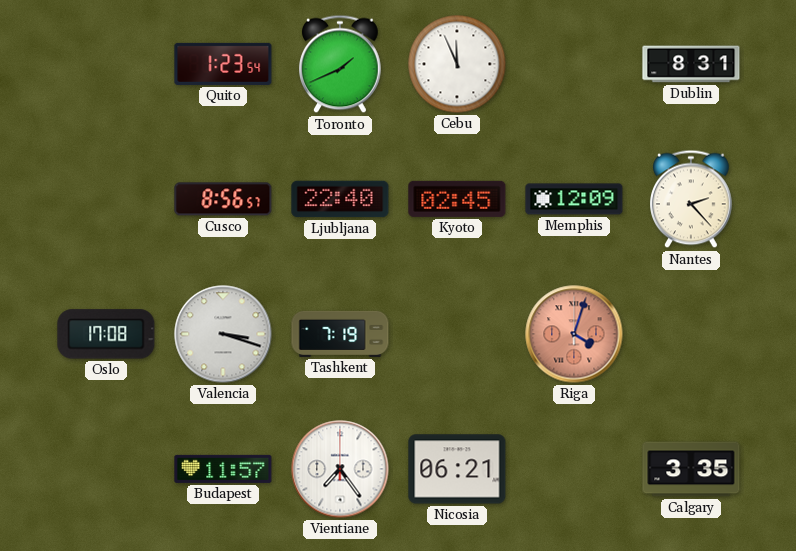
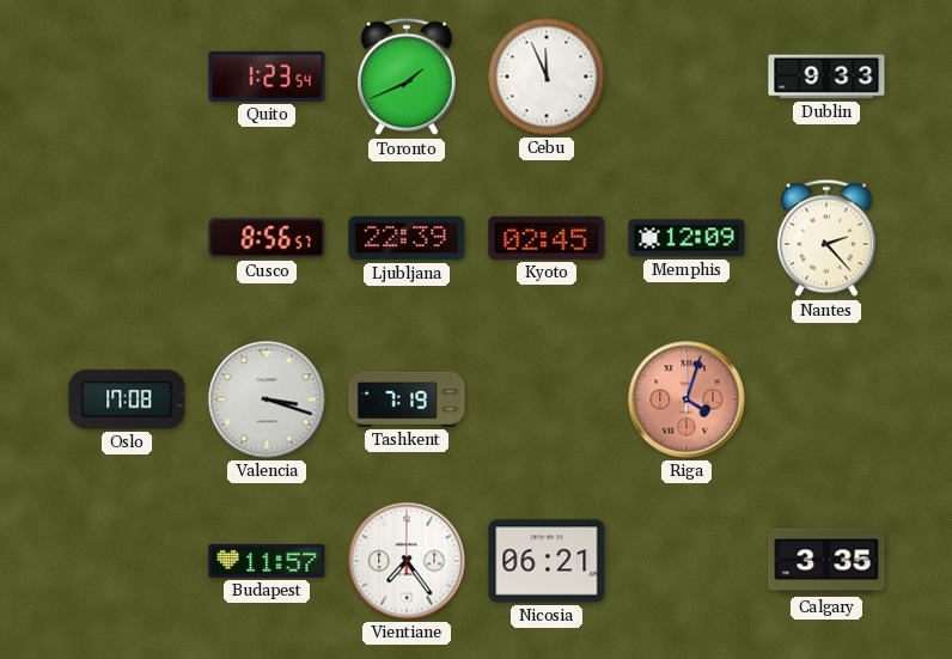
Dublin: 8:31 -> 9:33 (826, 77)
Ljubljana: 22:40 -> 22:39 (407, 238)
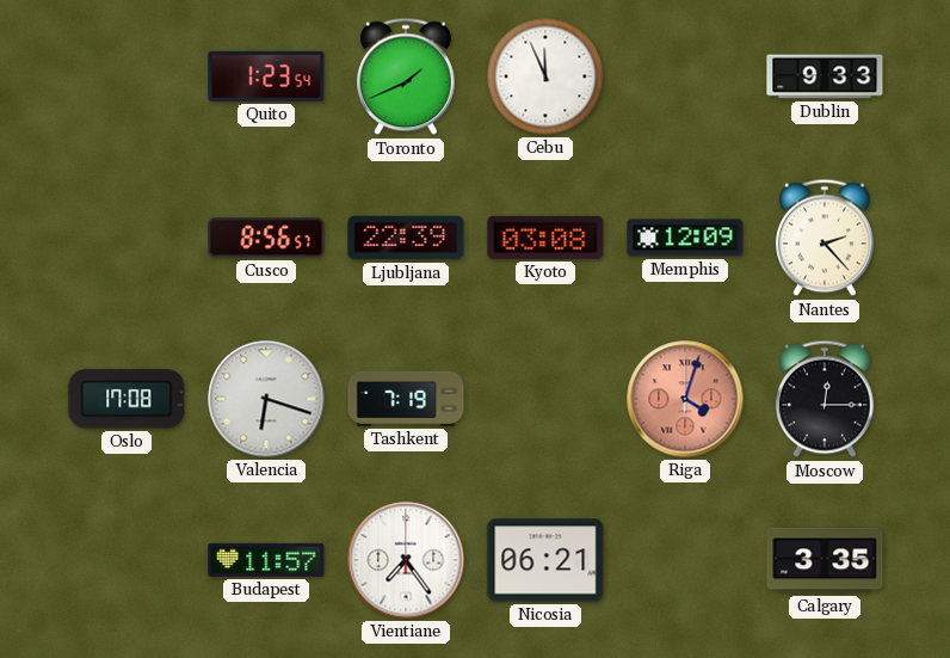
Kyoto: 02:45 -> 03:08 (545, 238)
Valencia: 3:18 -> 6:18 (266, 399)
Moscow: none -> 12:15 (826, 399)
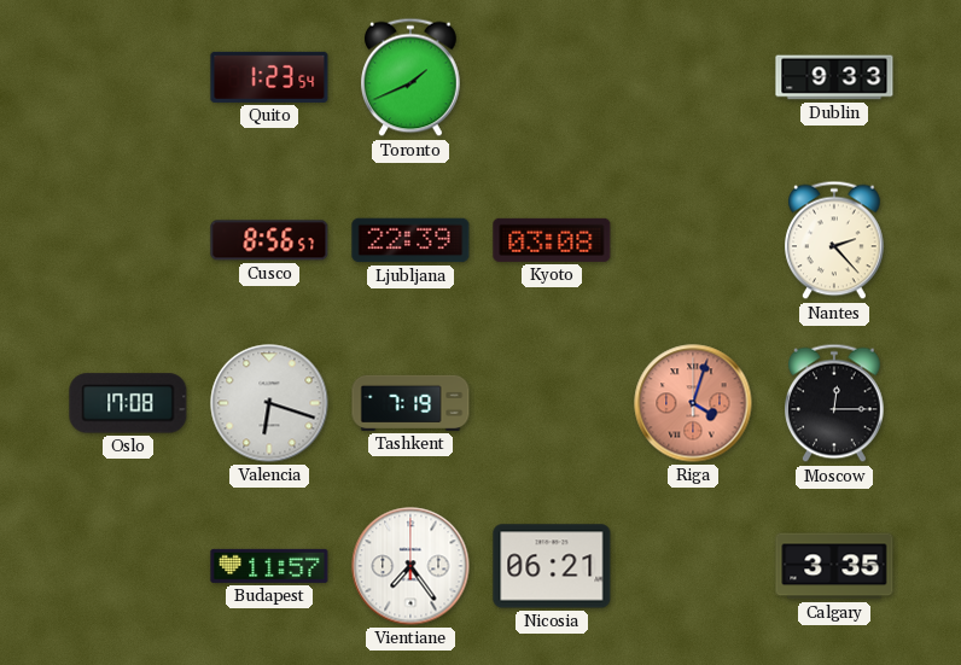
Cebu: 11:56 -> none (545, 76)
Memphis: 12:09 -> none (685, 238)
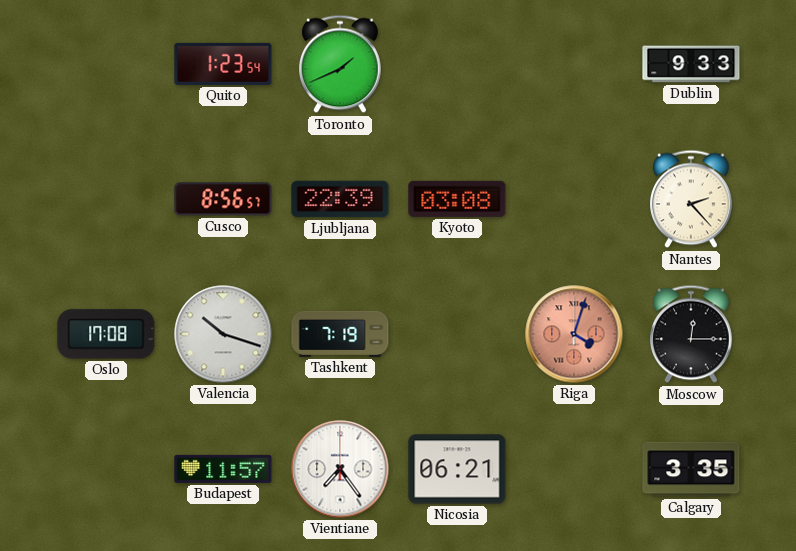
Valencia: 6:18 -> 10:18 (223, 334)
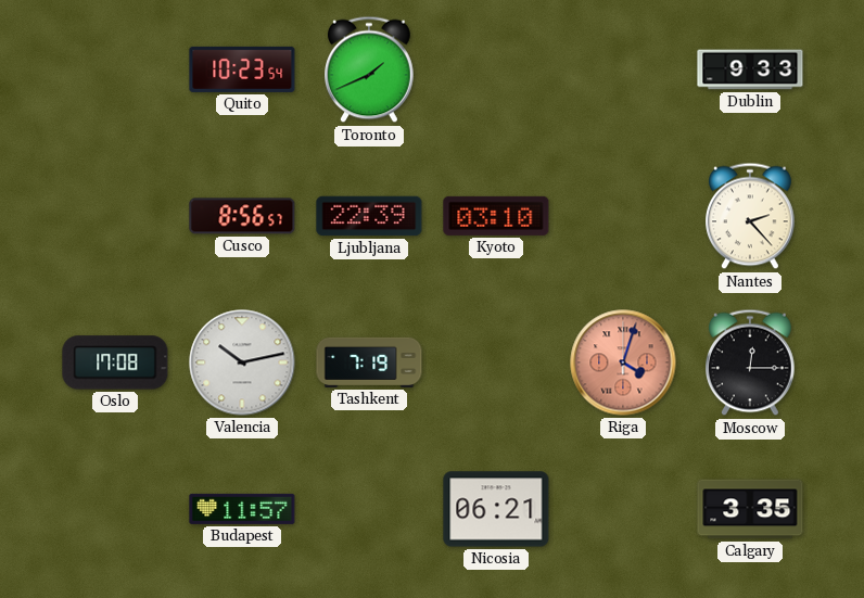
Quito: 1:23 -> 10:23 (242, 69)
Kyoto: 03:08 -> 03:10 (496, 216)
Valencia: 10:18 -> 10:13 (242, 362)
Vientiane: 7:24 -> none (340, 469)
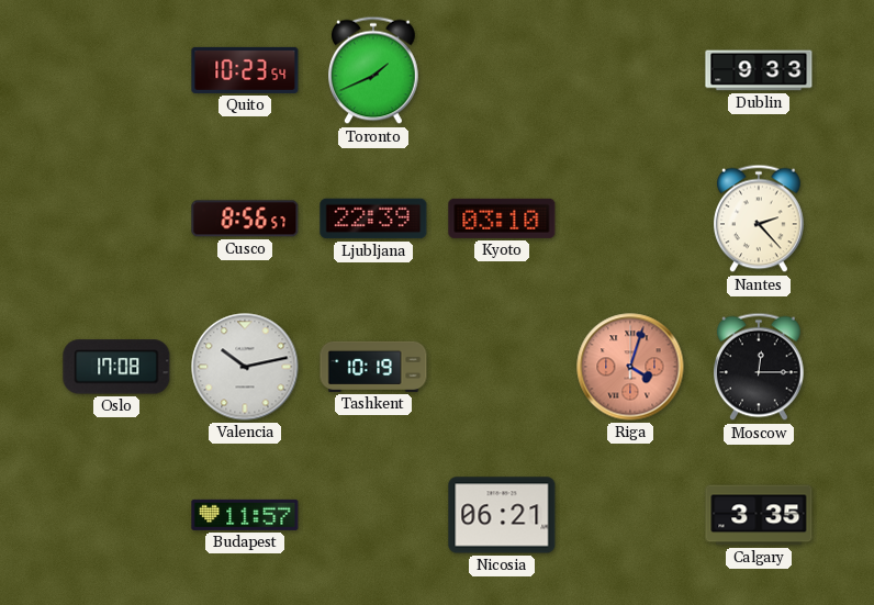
Tashkent: 7:19 -> 10:19 (373, 367)
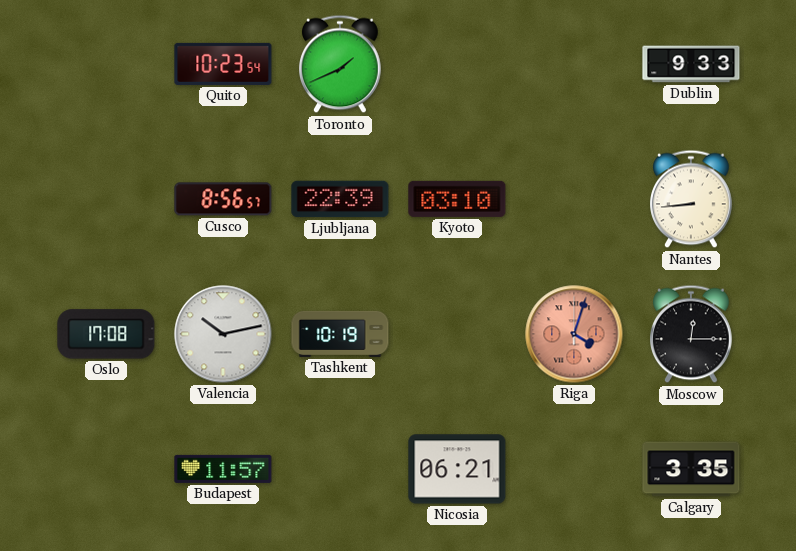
Nantes: 2:23 -> 8:44 (692, 199)
